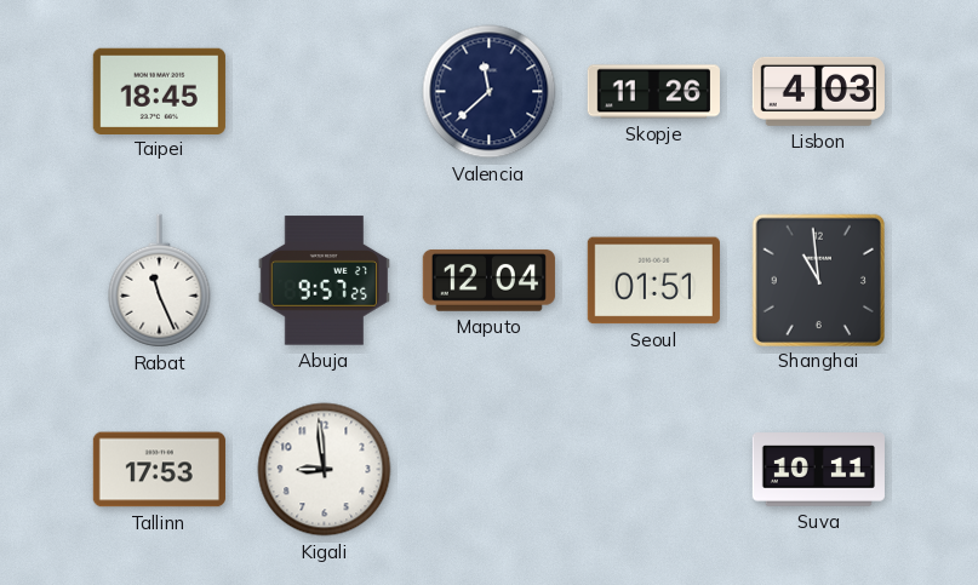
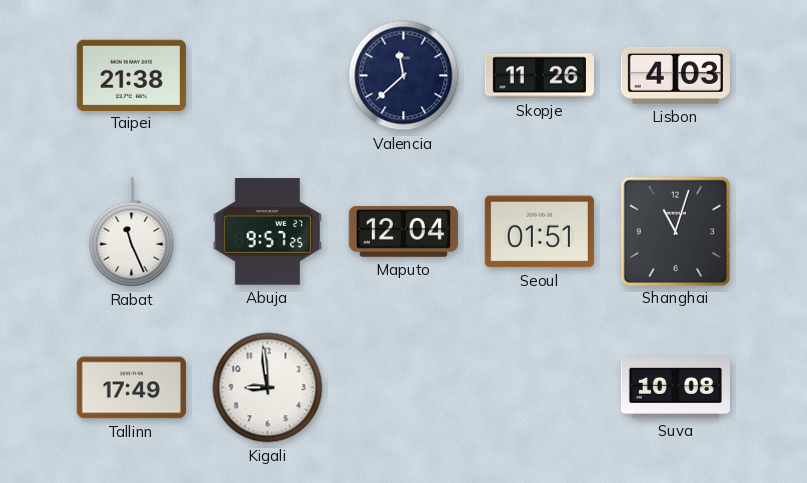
Taipei: 18:45 -> 21:38 (131, 75)
Shanghai: 10:59 -> 11:03 (675, 231)
Tallinn: 17:53 -> 17:49 (131, 388)
Suva: 10:11 -> 10:08 (675, 388)
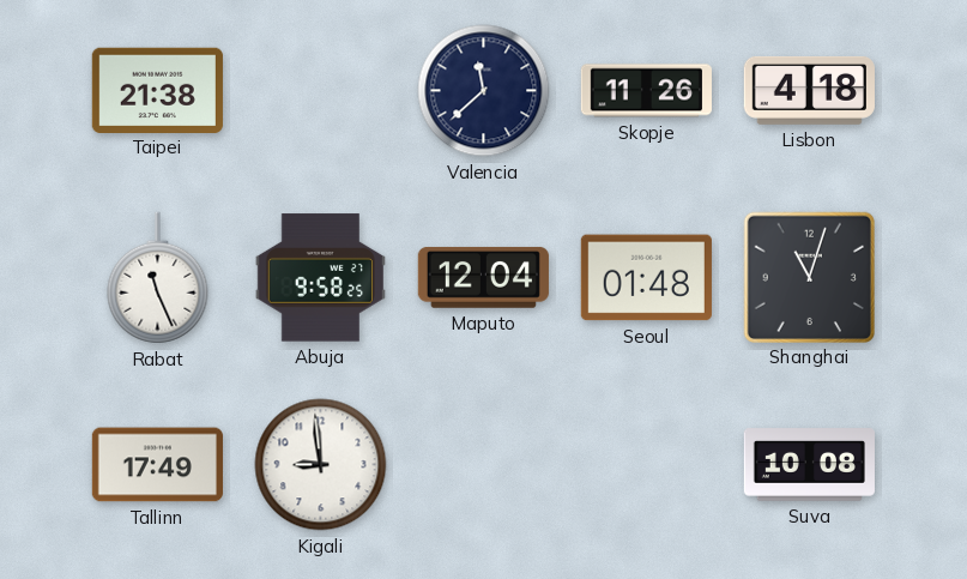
Lisbon: 4:03 -> 4:18 (809, 90)
Abuja: 9:57 -> 9:58 (320, 278)
Seoul: 01:51 -> 01:48 (646, 278)
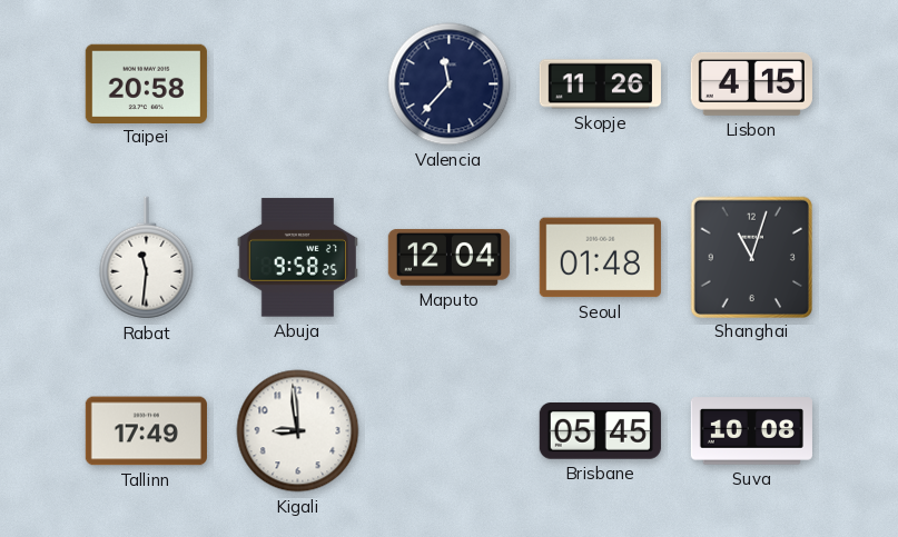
Taipei: 21:38 -> 20:58 (146, 83)
Valencia: 11:38 -> 11:37 (450, 84)
Lisbon: 4:18 -> 4:15 (751, 83)
Rabat: 11:26 -> 11:31 (147, 258)
Brisbane: none -> 05:45 (600, 431)
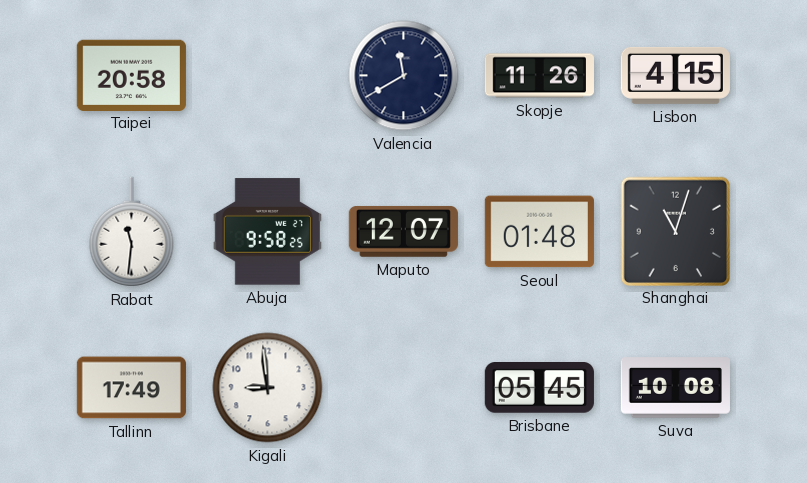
Valencia: 11:37 -> 11:40 (404, 76)
Maputo: 12:04 -> 12:07 (403, 232)
